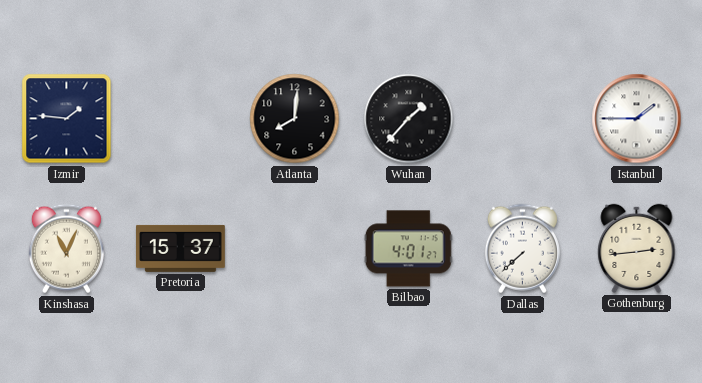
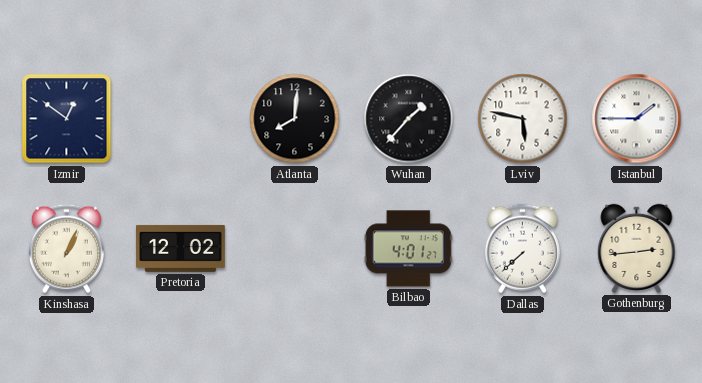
Izmir: 1:46 -> 12:51 (67, 119)
Lviv: none -> 5:47 (523, 119)
Kinshasa: 11:04 -> 1:04 (66, 249)
Pretoria: 15:37 -> 12:02 (181, 248)
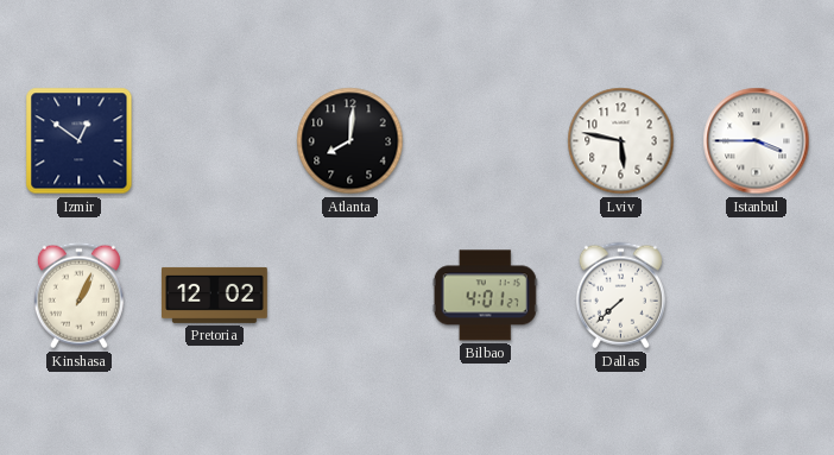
Wuhan: 1:37 -> none (409, 119)
Istanbul: 1:45 -> 3:45 (757, 141)
Gothenburg: 2:44 -> none (637, 248)
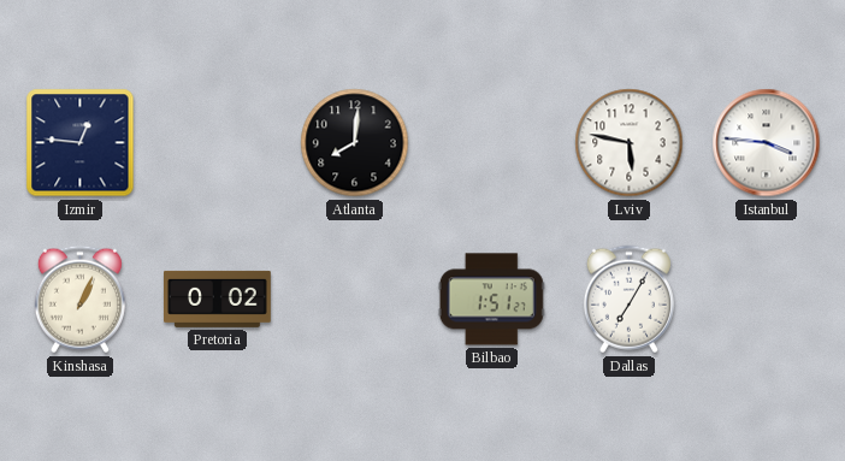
Izmir: 12:51 -> 12:46 (81, 143)
Istanbul: 3:45 -> 3:46 (767, 143)
Pretoria: 12:02 -> 0:02 (218, 299)
Bilbao: 4:01 -> 1:51 (491, 300)
Dallas: 7:38 -> 7:05 (628, 300)
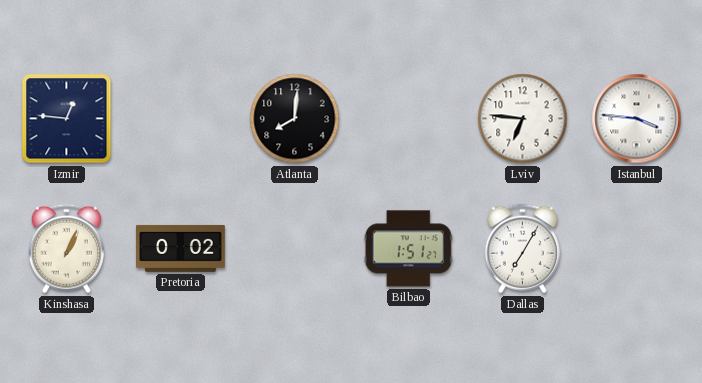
Lviv: 5:47 -> 6:46 (523, 119)
